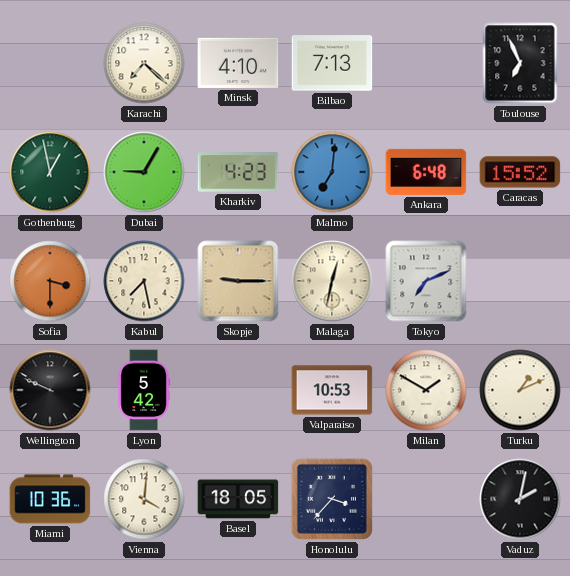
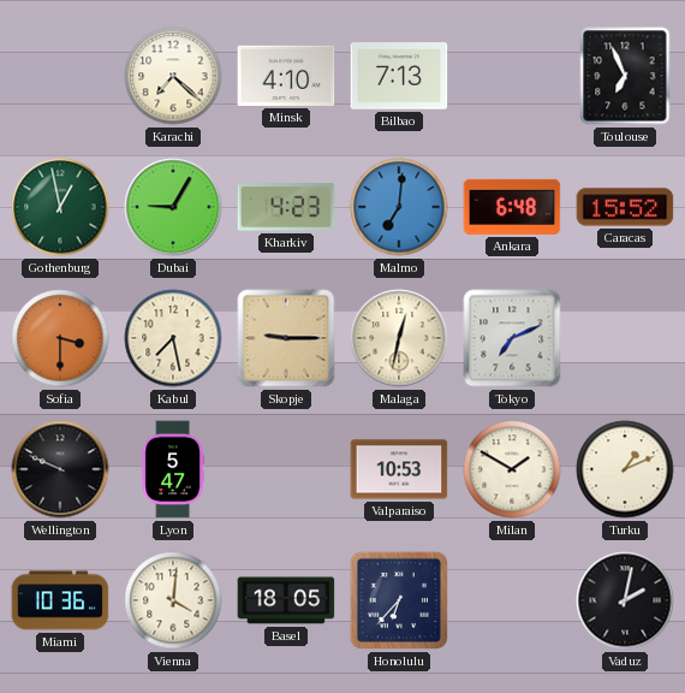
Lyon: 5:42 -> 5:47 (173, 469)
Honolulu: 3:37 -> 6:37 (399, 600)
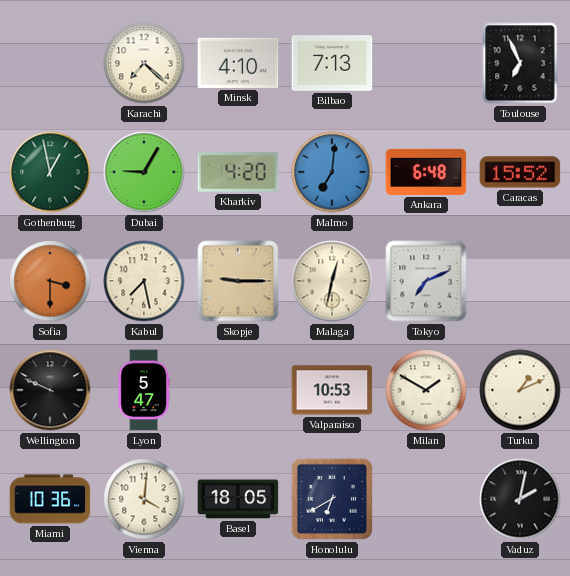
Kharkiv: 4:23 -> 4:20 (238, 172)
Honolulu: 6:37 -> 6:40 (332, 499)
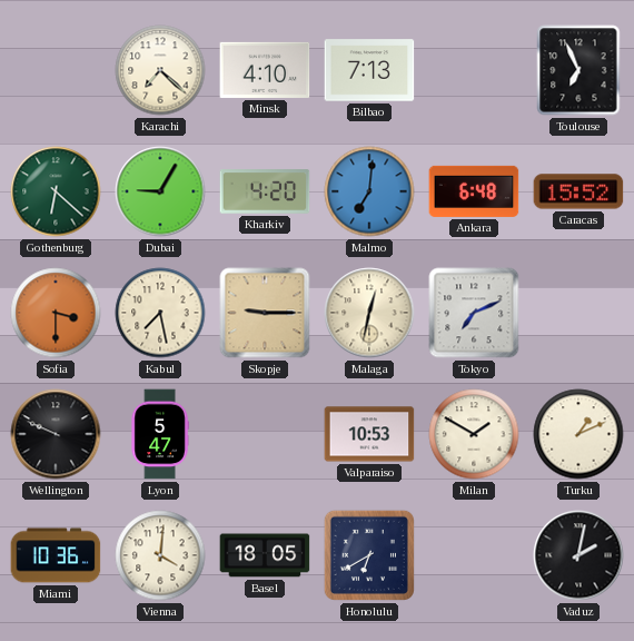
Gothenburg: 12:58 -> 6:22 (56, 191)
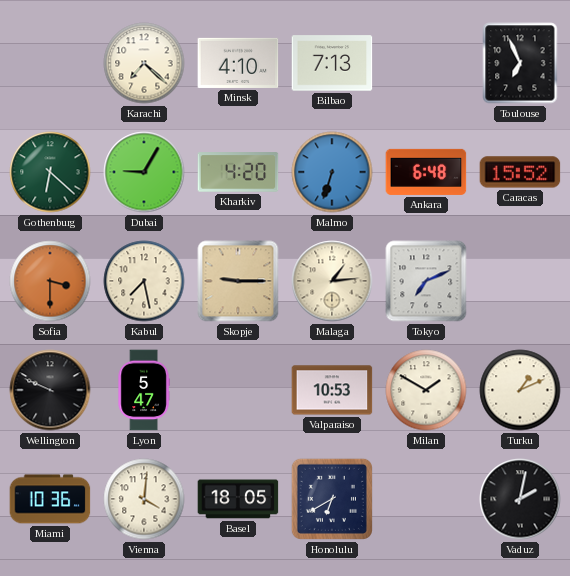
Malmo: 7:01 -> 6:33 (332, 172)
Malaga: 12:32 -> 1:14 (332, 281)
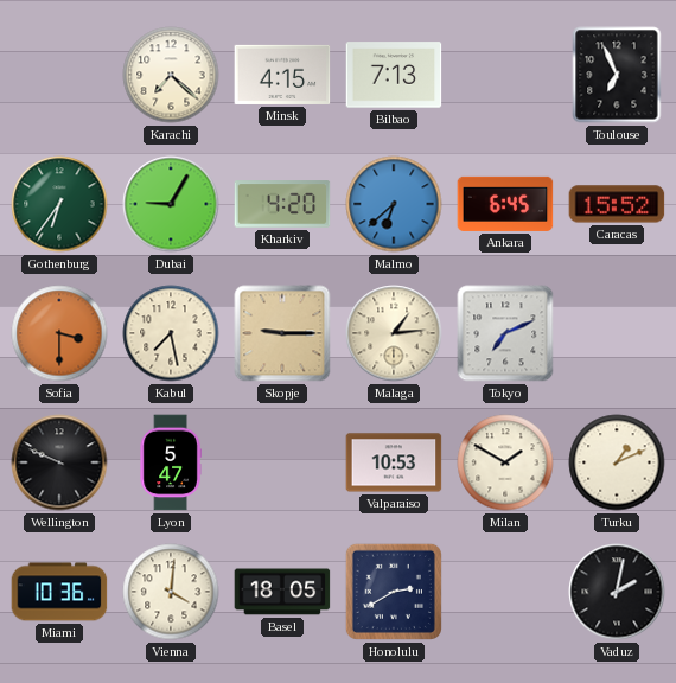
Minsk: 4:10 -> 4:15 (282, 75)
Gothenburg: 6:22 -> 6:36 (59, 204)
Malmo: 6:33 -> 6:38 (394, 204)
Ankara: 6:48 -> 6:45 (505, 204)
Honolulu: 6:40 -> 2:40 (394, 592)
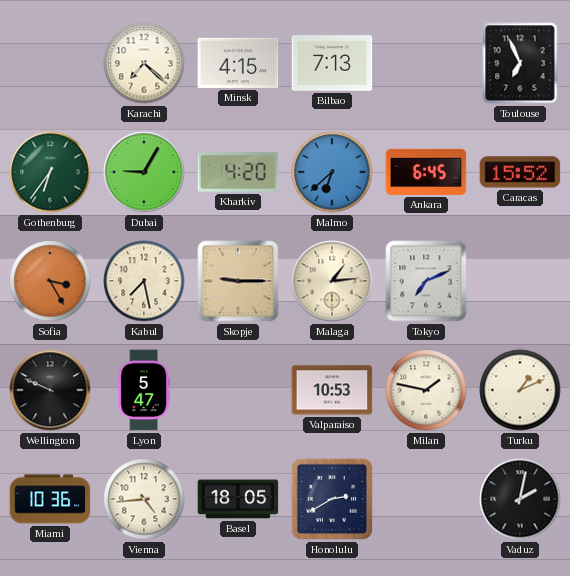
Sofia: 3:30 -> 3:25 (50, 281)
Milan: 1:50 -> 1:47 (426, 390)
Vienna: 4:01 -> 4:44 (144, 499)
